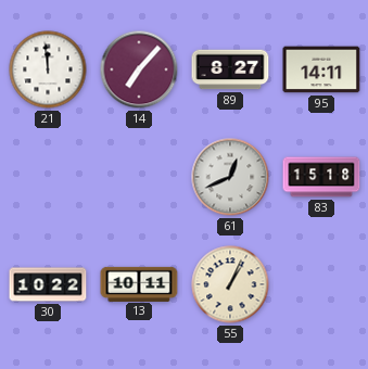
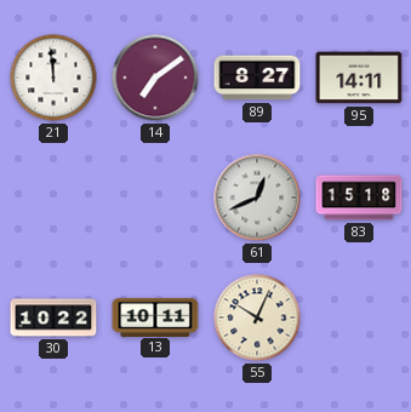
14: 7:07 -> 7:09 (155, 78)
55: 1:04 -> 10:04 (257, 317)
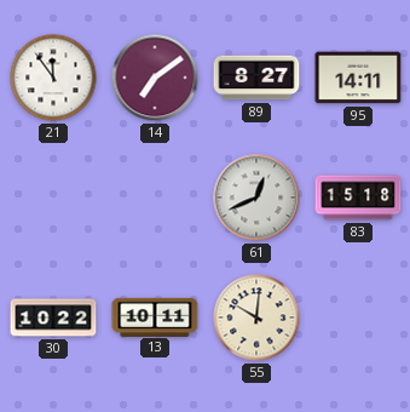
21: 11:59 -> 11:54 (53, 78)
55: 10:04 -> 10:01 (256, 317)
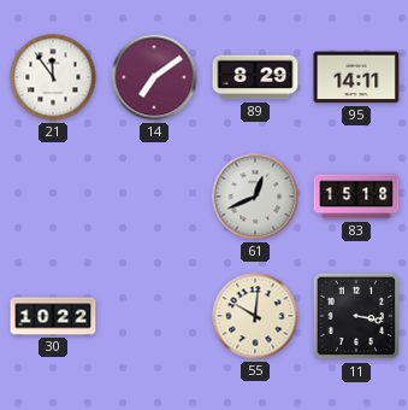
89: 8:27 -> 8:29 (255, 77)
13: 10:11 -> none (155, 316)
11: none -> 3:17 (356, 316)
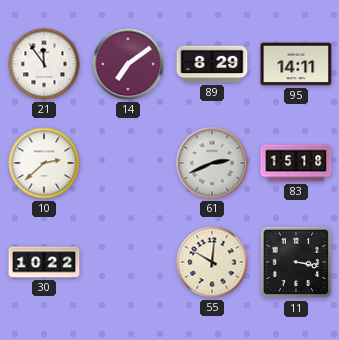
10: none -> 2:38 (44, 163)
61: 12:41 -> 2:41 (212, 163)
